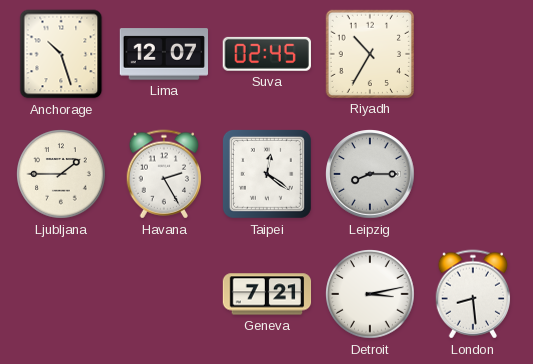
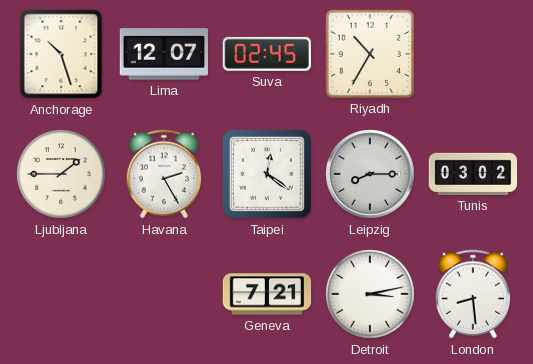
Tunis: none -> 03:02 (473, 174)
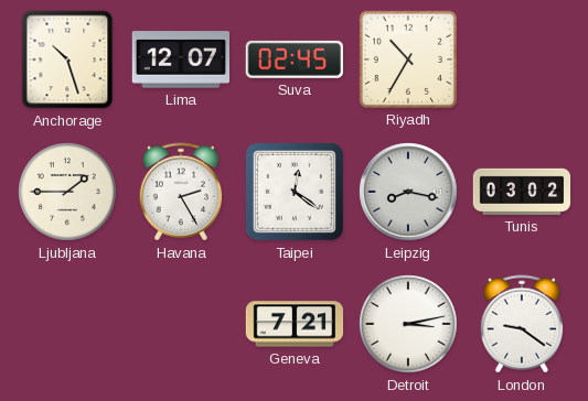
Leipzig: 8:15 -> 8:17 (408, 192)
London: 8:29 -> 9:21 (522, 324)
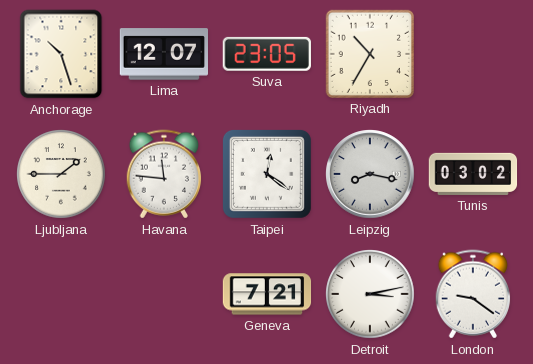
Suva: 02:45 -> 23:05 (267, 54)
Havana: 2:25 -> 11:46 (164, 174)
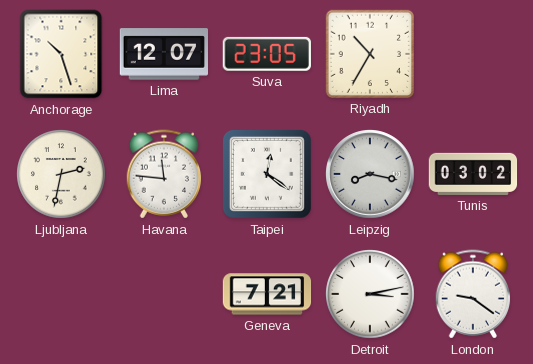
Ljubljana: 1:45 -> 2:32 (61, 174)
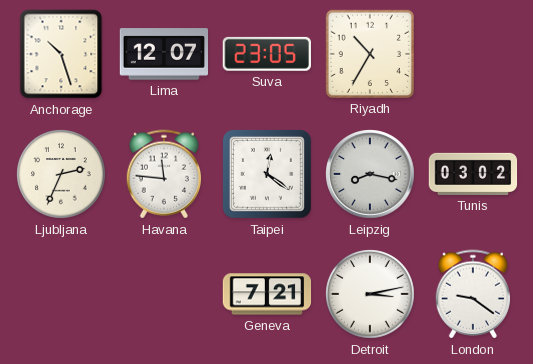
Ljubljana: 2:32 -> 2:34 (61, 174)
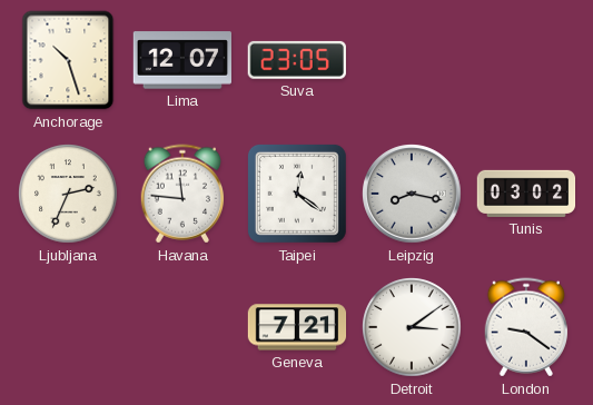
Riyadh: 10:35 -> none (369, 54)
Detroit: 3:13 -> 3:09 (412, 327)
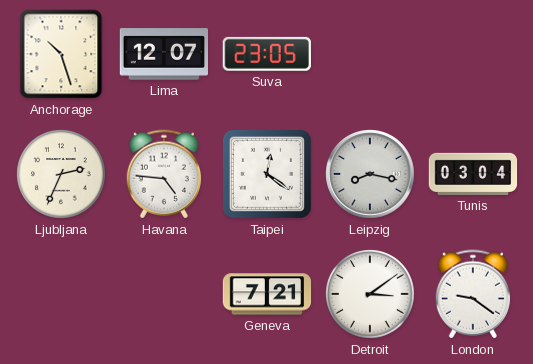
Havana: 11:46 -> 4:46 (164, 174)
Tunis: 03:02 -> 03:04 (473, 174)
